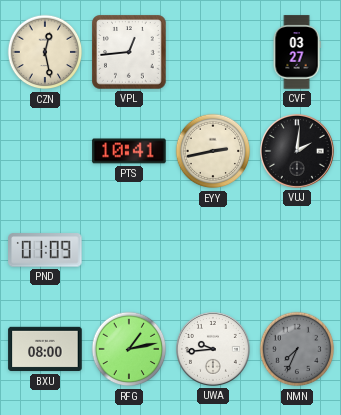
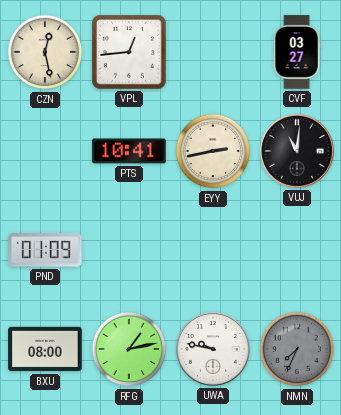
VUJ: 2:01 -> 11:01 (297, 151)
UWA: 9:44 -> 9:47 (213, 349)
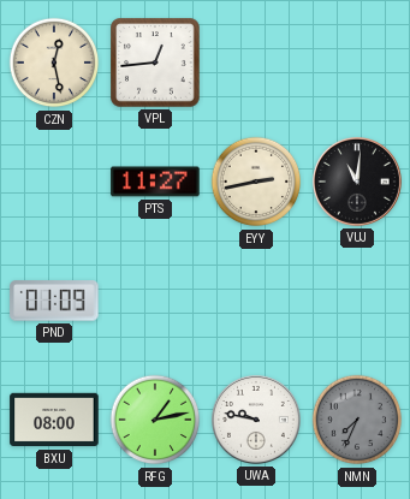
CVF: 03:27 -> none (297, 52)
PTS: 10:41 -> 11:27 (155, 182)
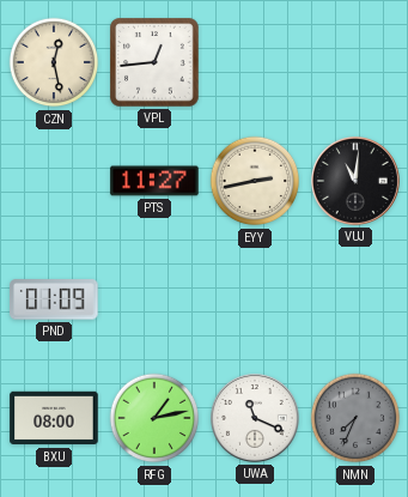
UWA: 9:47 -> 11:19 (255, 418)
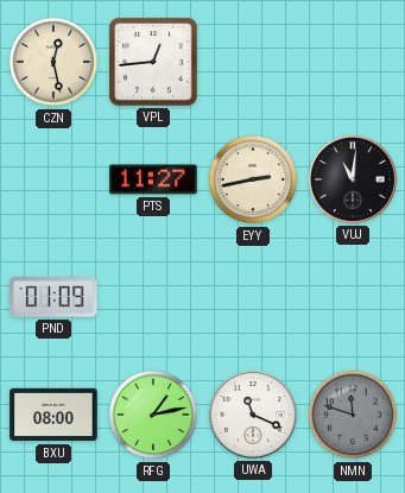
NMN: 7:34 -> 11:48 (353, 415)
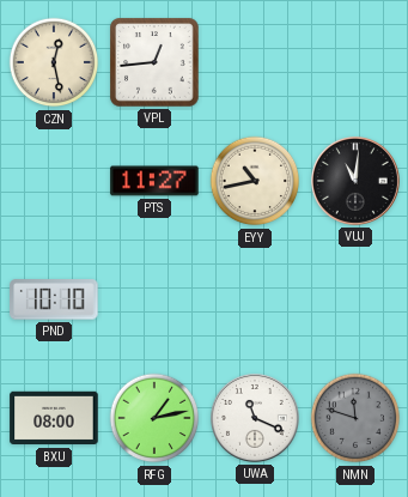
EYY: 2:43 -> 10:43 (255, 181)
PND: 01:09 -> 10:10 (54, 299)
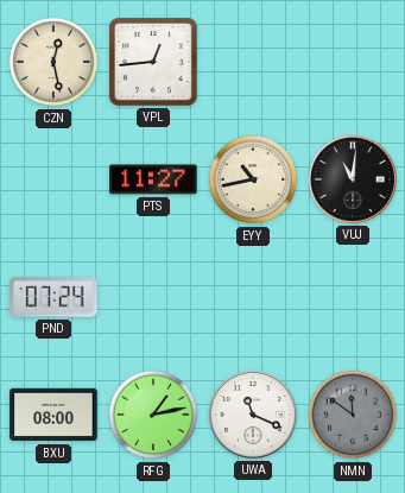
PND: 10:10 -> 07:24 (53, 297)
NMN: 11:48 -> 11:51 (353, 415)
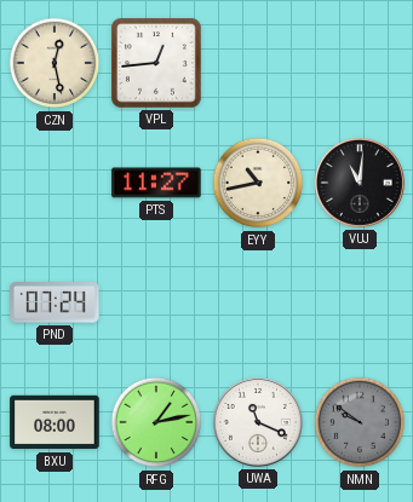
NMN: 11:51 -> 9:51 (360, 422)
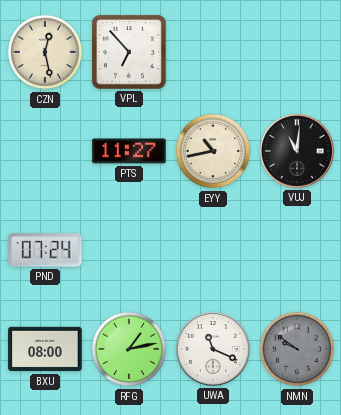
VPL: 12:44 -> 6:53 (129, 52)
